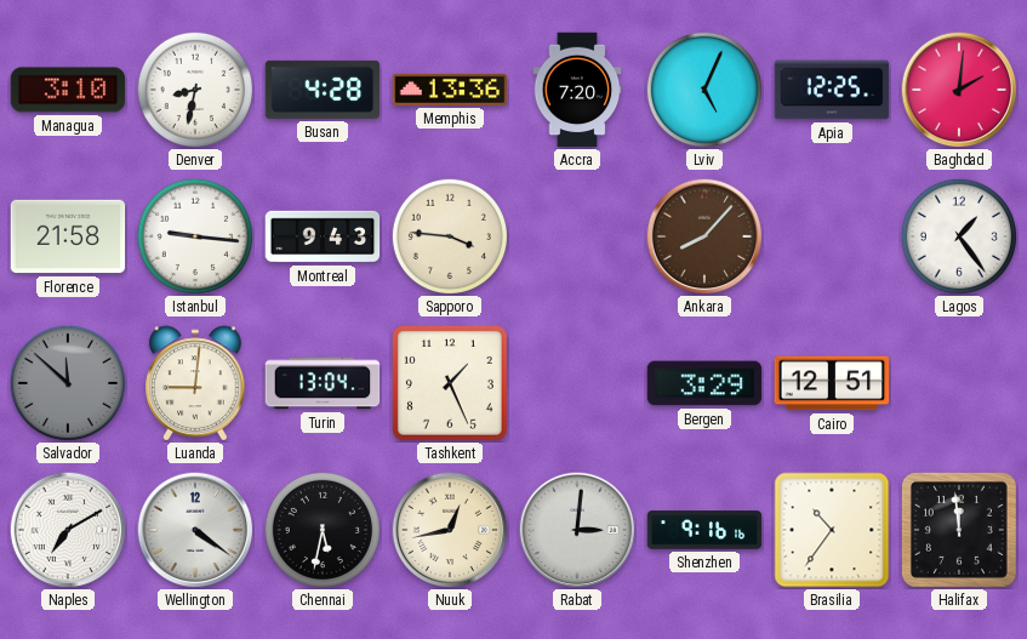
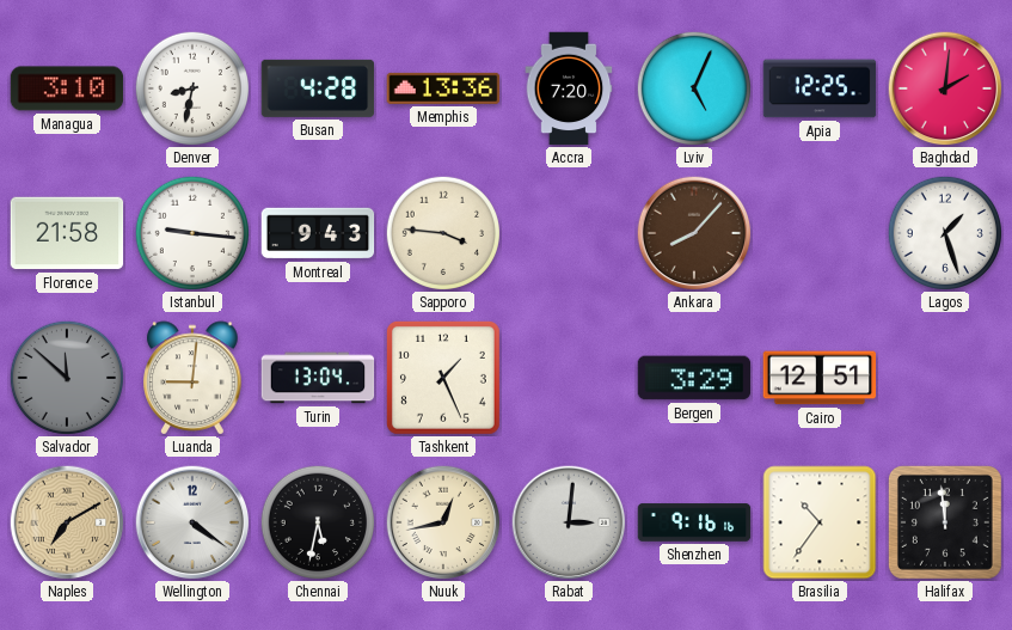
Lagos: 1:24 -> 1:27 (944, 232)
Naples dial: white -> champagne (67, 522)
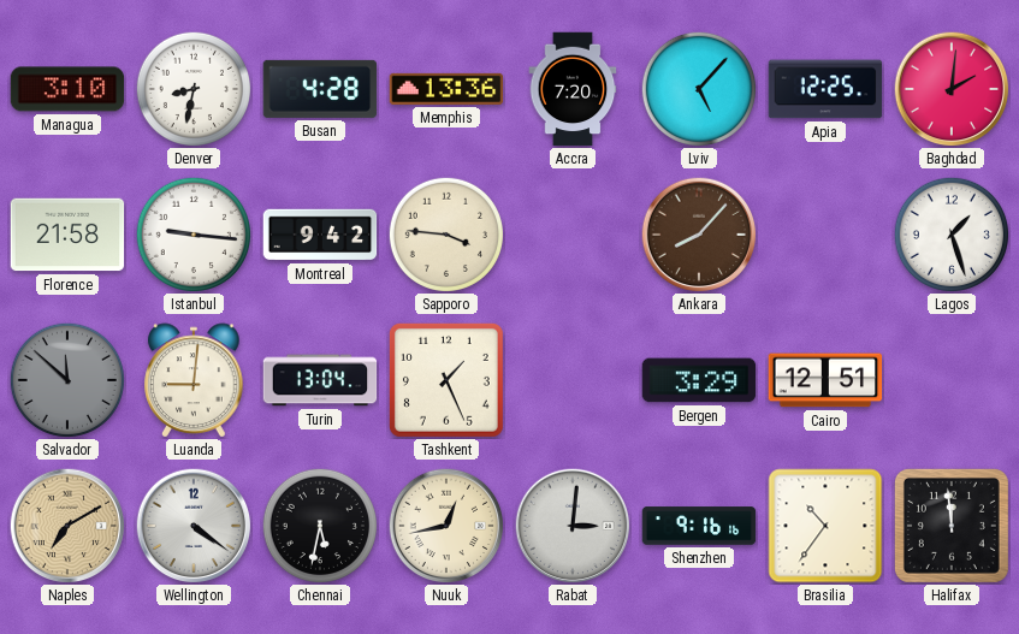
Lviv: 5:04 -> 5:07 (698, 88)
Montreal: 9:43 -> 9:42 (320, 235)
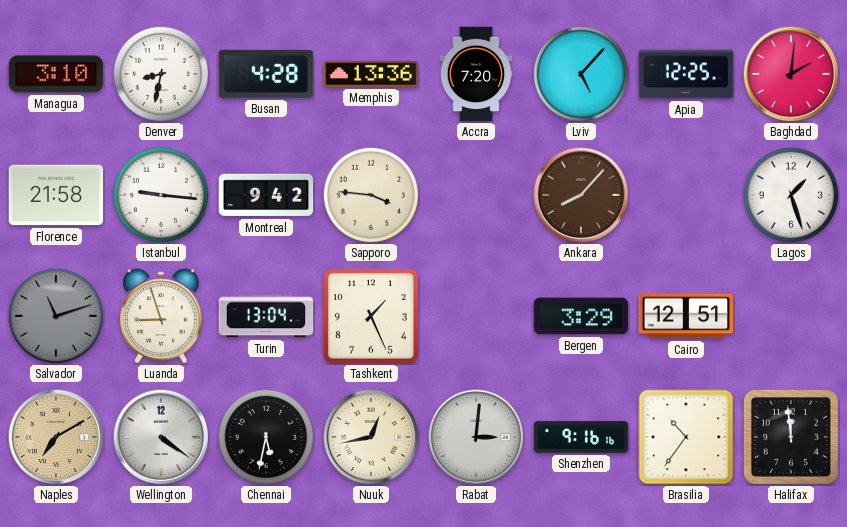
Salvador: 11:52 -> 11:12 (55, 315)
Luanda: 9:01 -> 8:57 (161, 316)
